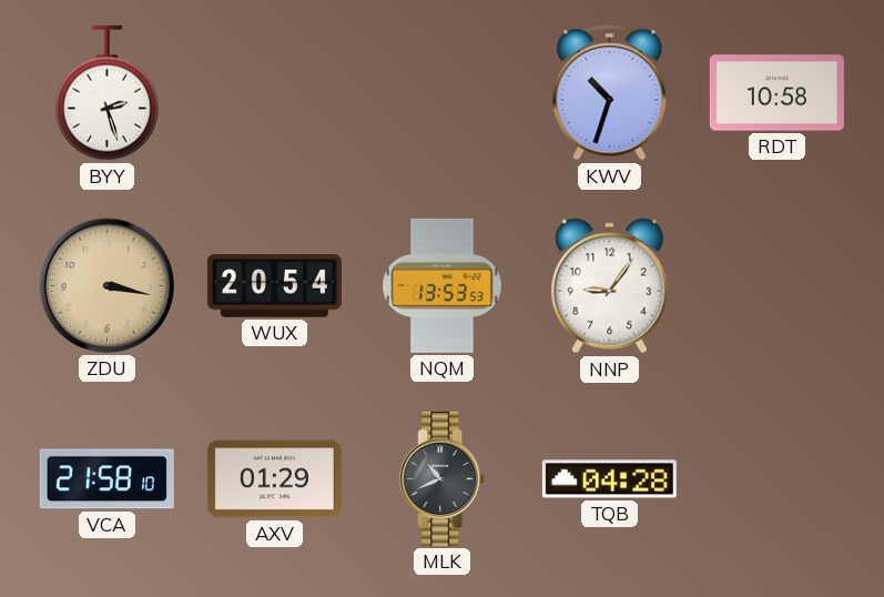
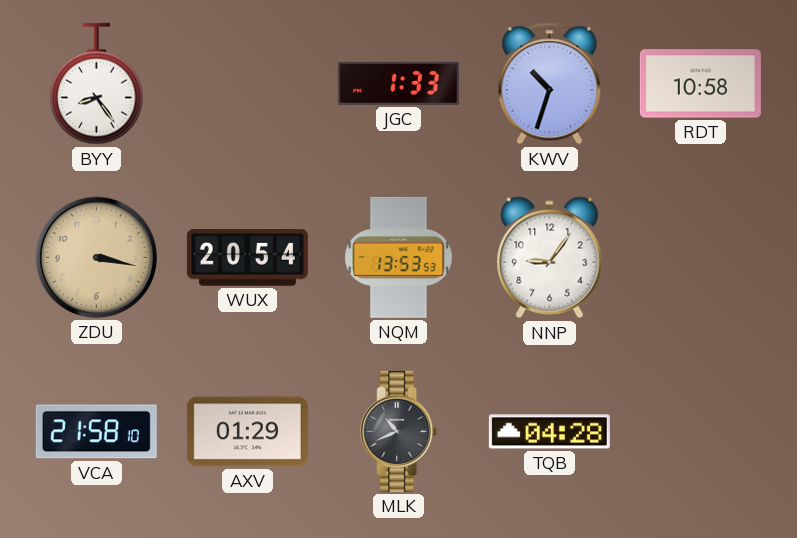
BYY: 2:27 -> 8:24 (97, 84)
JGC: none -> 1:33 (398, 83)
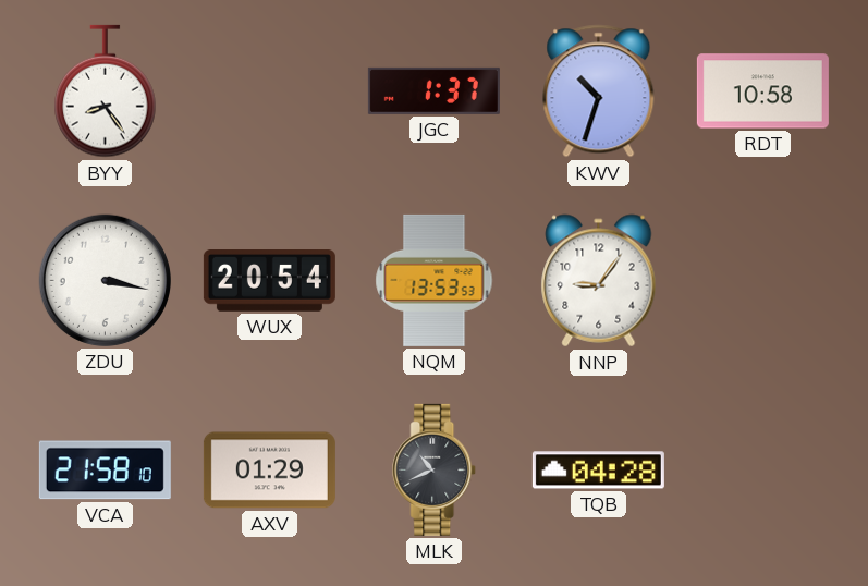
JGC: 1:33 -> 1:37 (433, 90)
ZDU dial: champagne -> white (105, 280)
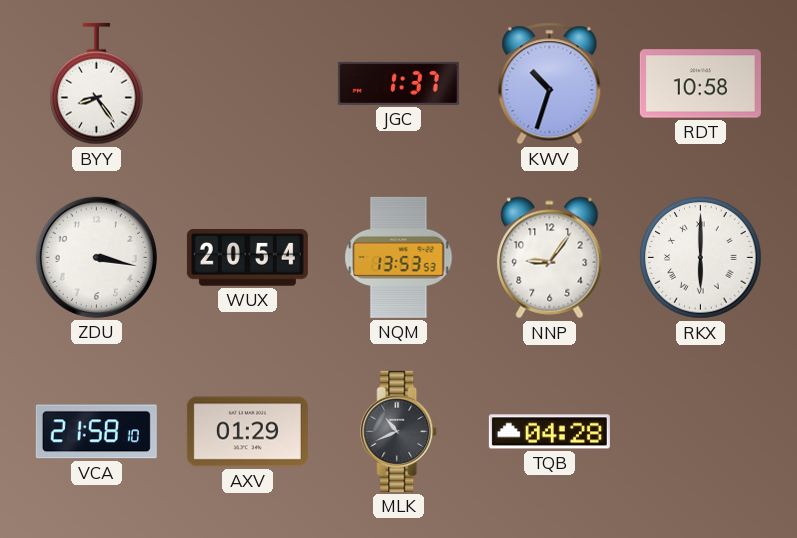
RKX: none -> 6:00 (701, 258)
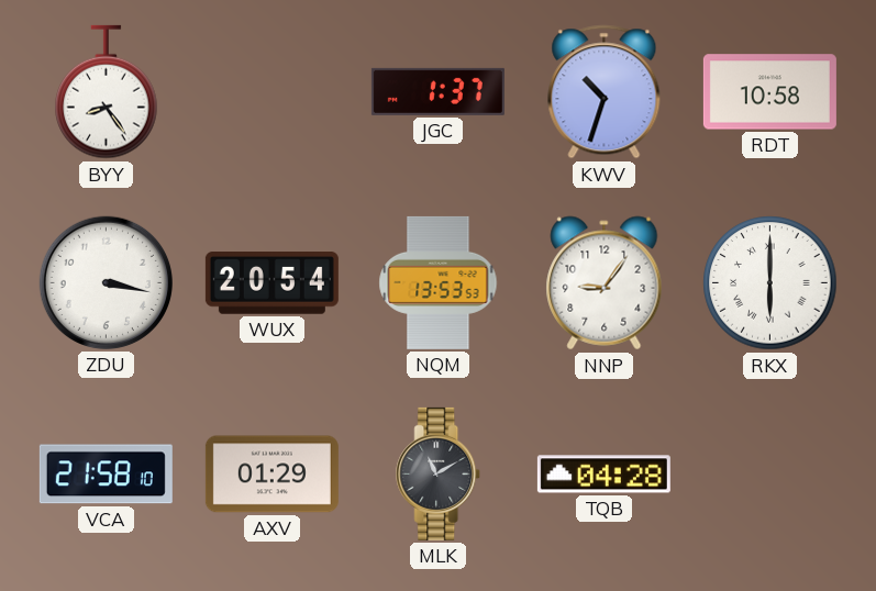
MLK: 10:41 -> 11:10 (439, 473)
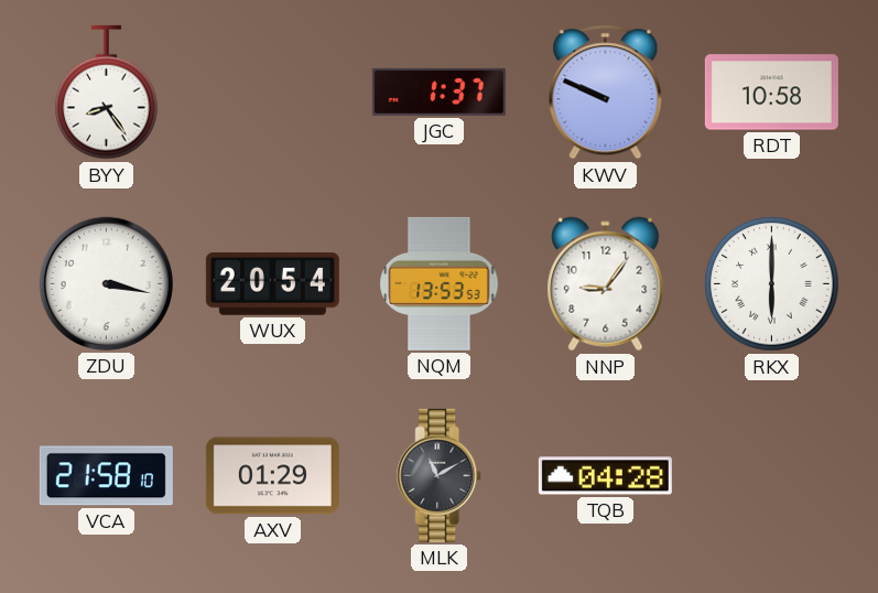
KWV: 10:33 -> 9:49 (606, 93)
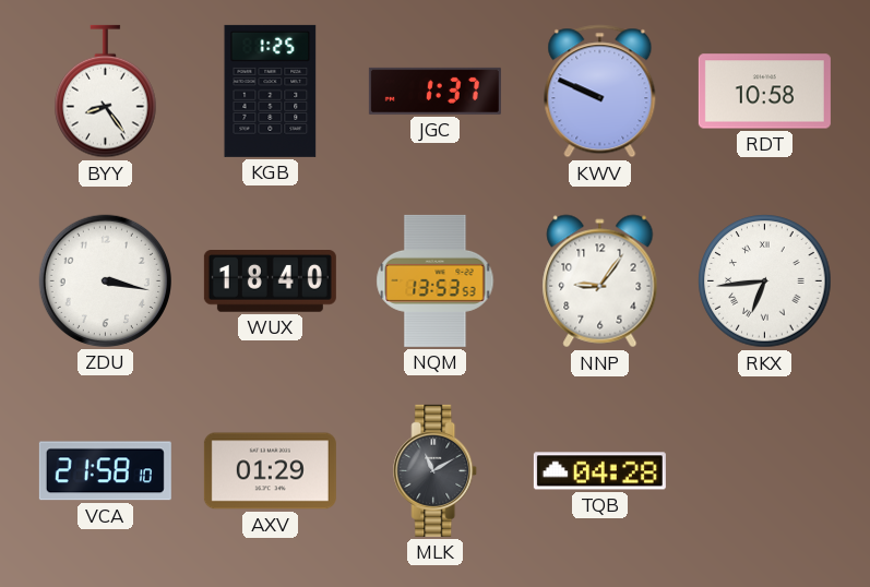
KGB: none -> 1:25 (271, 91)
WUX: 20:54 -> 18:40 (270, 281)
RKX: 6:00 -> 6:44 (765, 281)
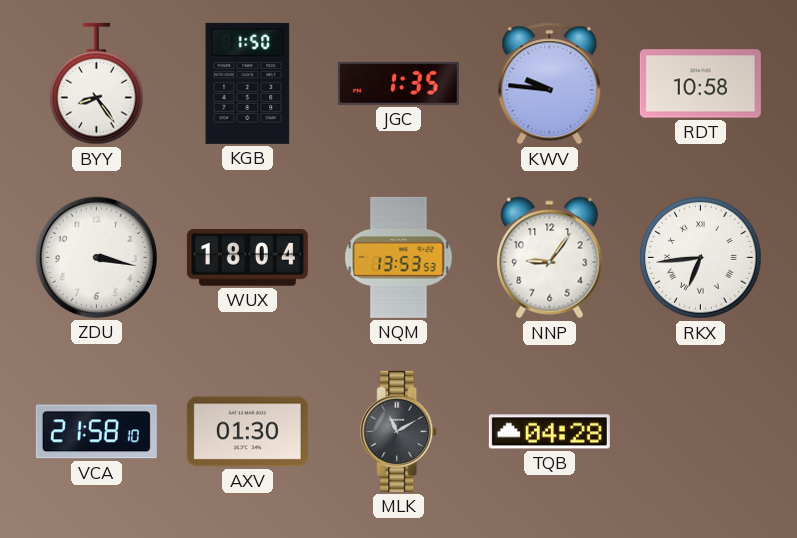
KGB: 1:25 -> 1:50 (248, 83)
JGC: 1:37 -> 1:35 (398, 83)
KWV: 9:49 -> 9:46 (550, 84)
WUX: 18:40 -> 18:04 (247, 258)
AXV: 01:29 -> 01:30 (247, 432)
